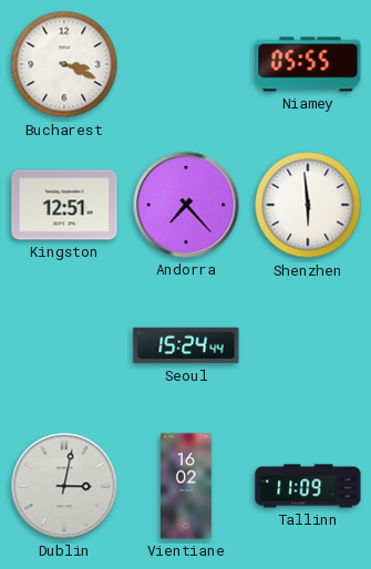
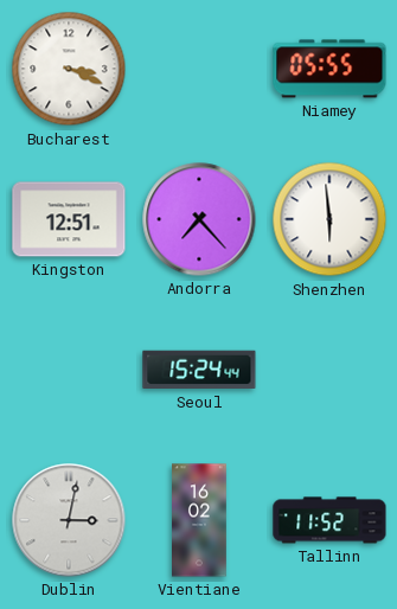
Tallinn: 11:09 -> 11:52 (329, 520)
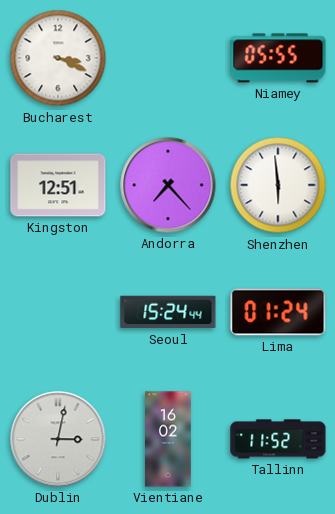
Lima: none -> 01:24 (278, 312)
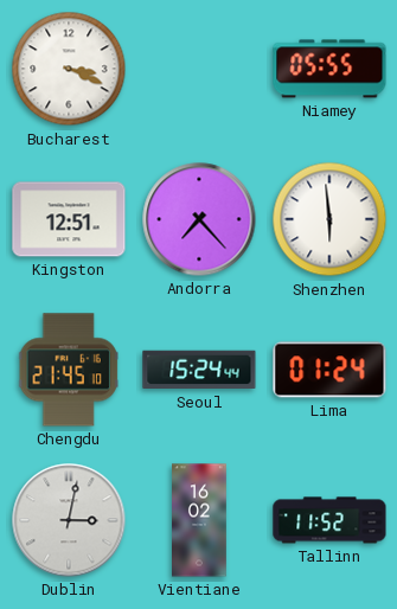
Chengdu: none -> 21:45 (69, 370)
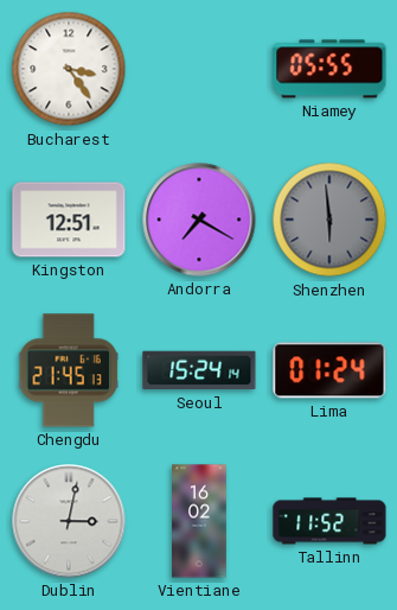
Bucharest: 3:19 -> 3:24 (69, 69)
Andorra: 7:23 -> 7:20 (199, 220)
Shenzhen dial: white -> grey (329, 220)
Chengdu: 21:45:10 -> 21:45:13 (69, 370)
Seoul: 15:24:44 -> 15:24:14 (199, 370)
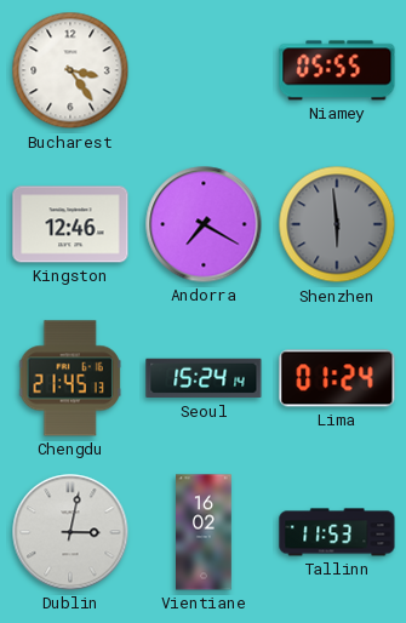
Kingston: 12:51 -> 12:46 (70, 224)
Tallinn: 11:52 -> 11:53 (337, 532)
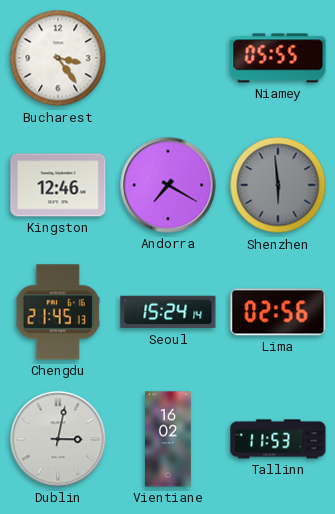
Lima: 01:24 -> 02:56 (278, 312)
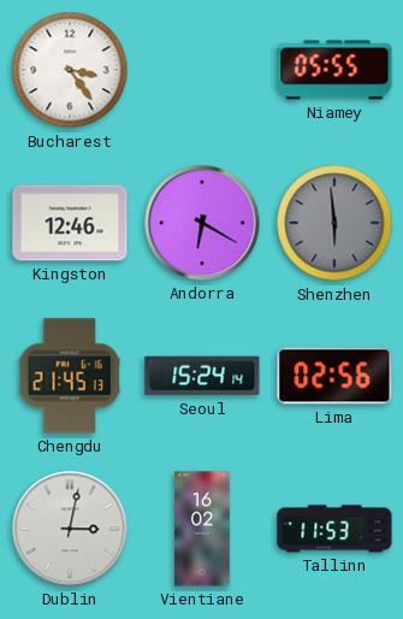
Andorra: 7:20 -> 6:20 (202, 223)
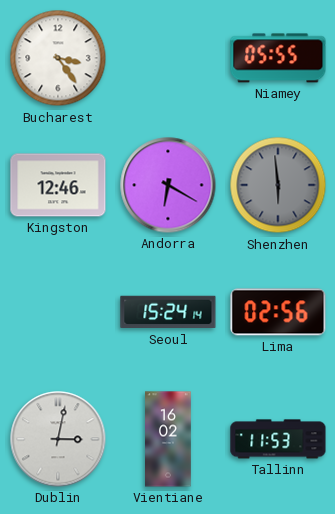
Chengdu: 21:45 -> none (70, 376)
